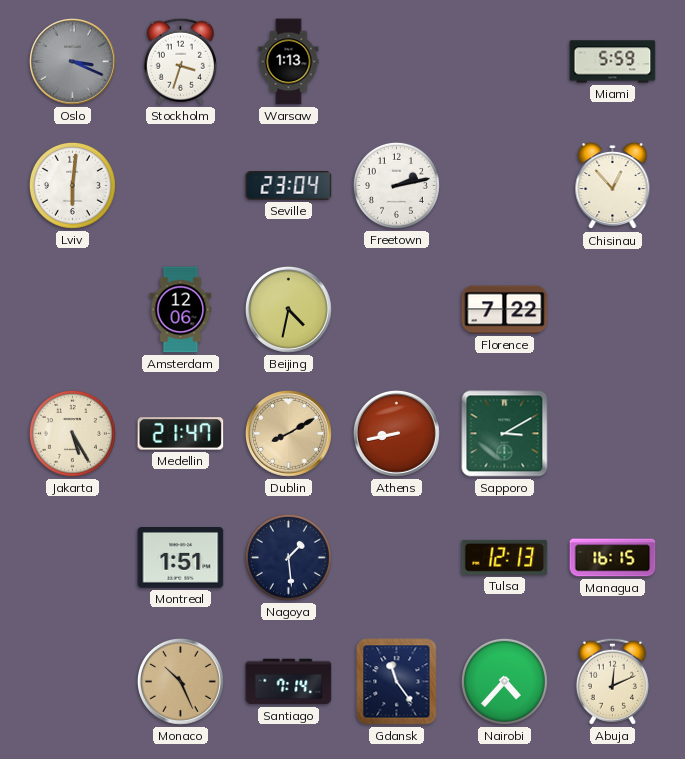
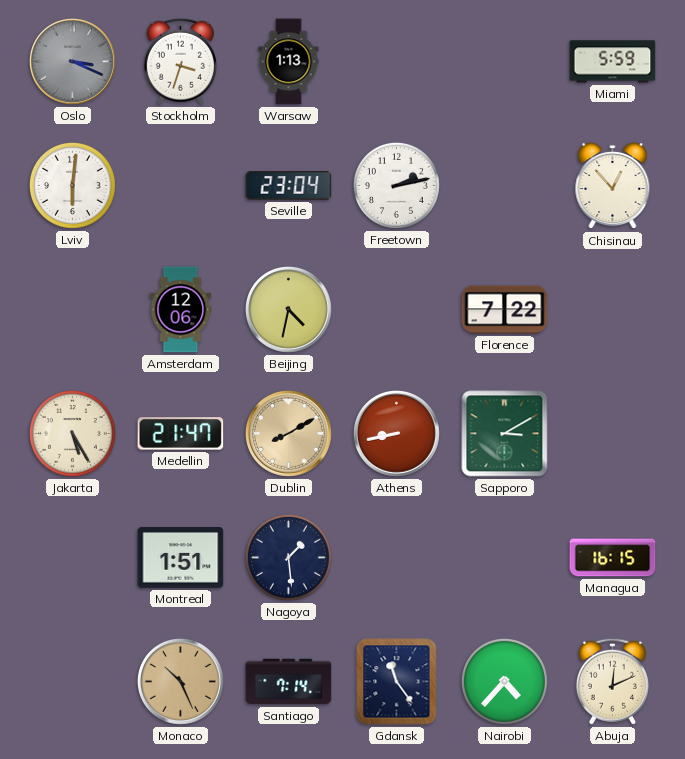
Tulsa: 12:13 -> none (505, 557)
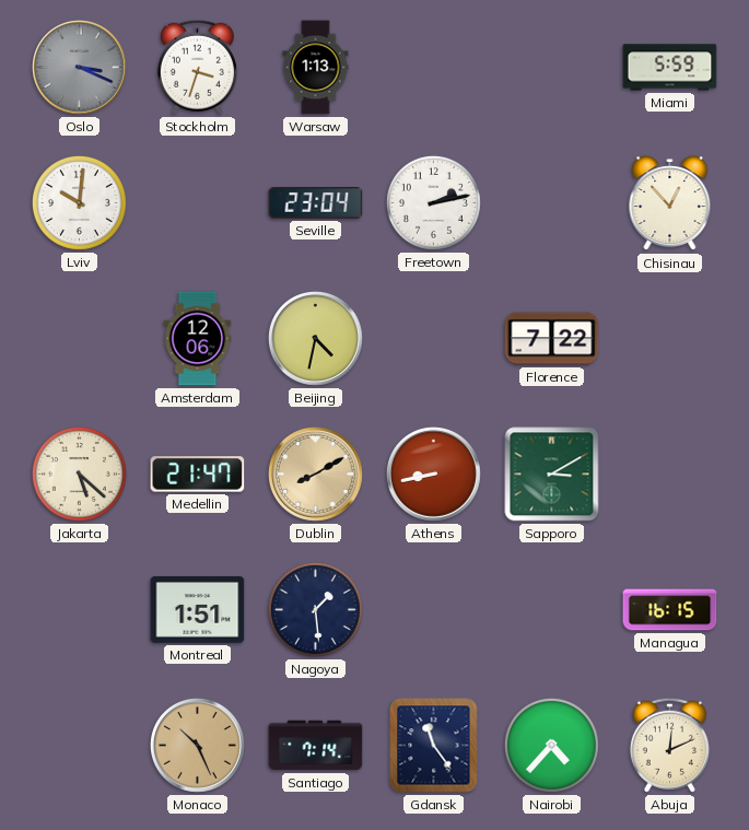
Lviv: 6:01 -> 10:01 (79, 202)
Jakarta: 5:25 -> 5:22 (79, 474)
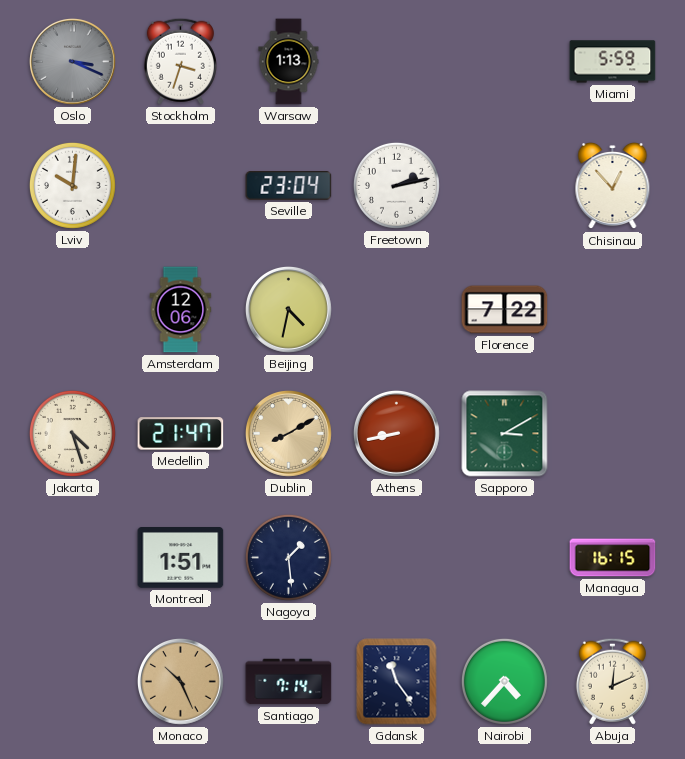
Jakarta: 5:22 -> 4:27 (72, 433)
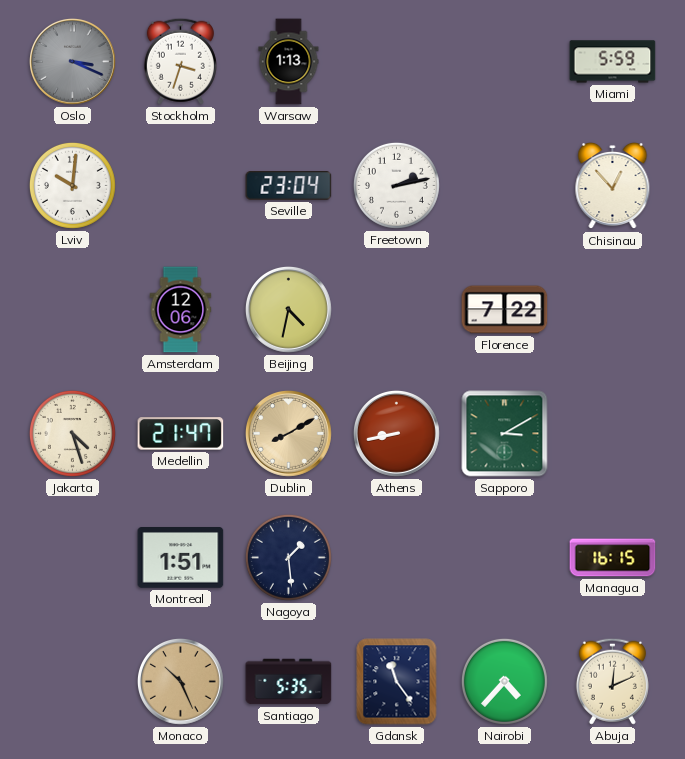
Santiago: 7:14 -> 5:35 (289, 682)
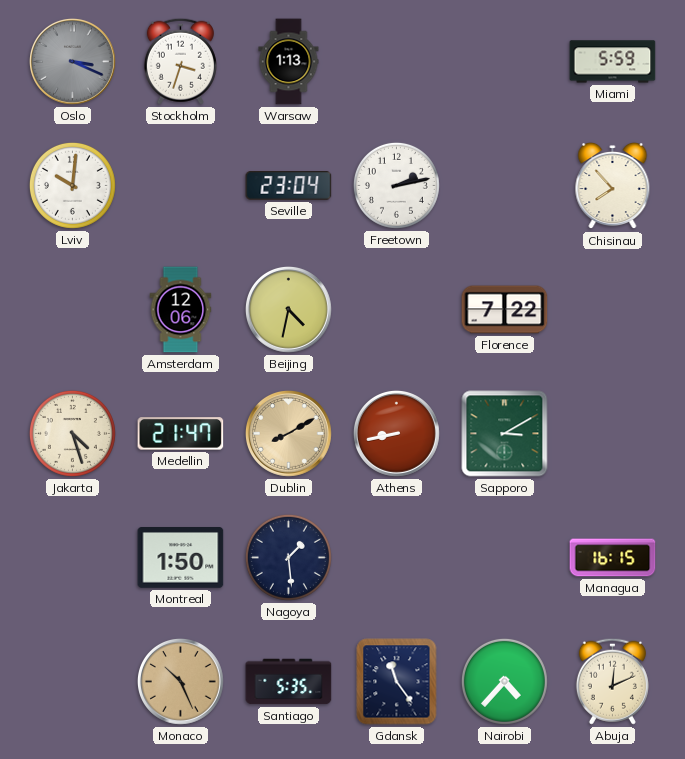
Chisinau: 12:53 -> 7:53 (613, 186)
Montreal: 1:51 -> 1:50 (181, 558)
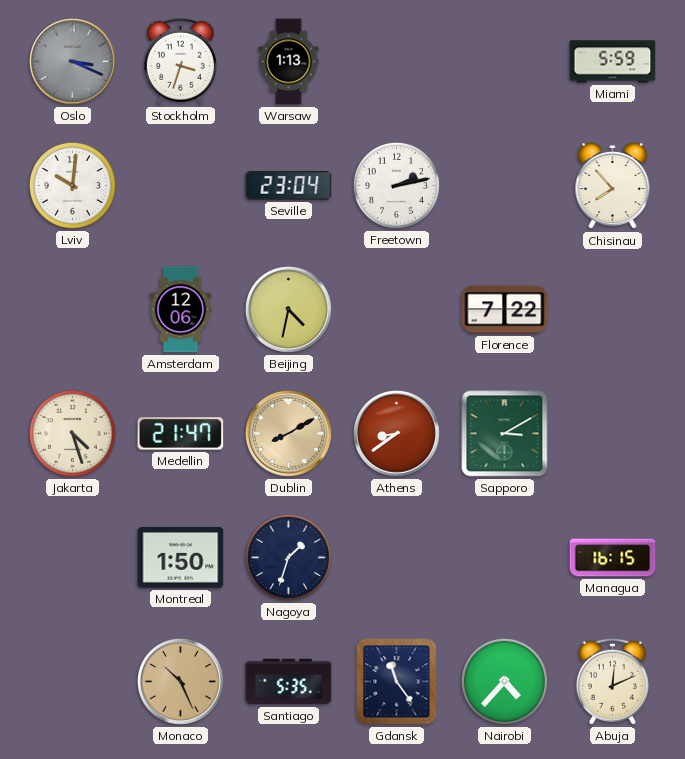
Athens: 8:43 -> 8:39 (396, 433)
Nagoya: 1:29 -> 1:33 (288, 557)
